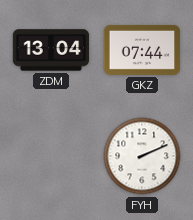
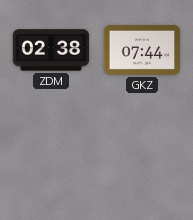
ZDM: 13:04 -> 02:38 (51, 50)
FYH: 2:11 -> none (142, 156)
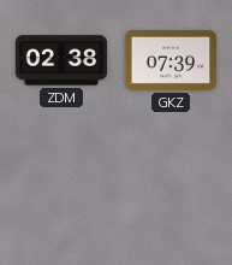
GKZ: 07:44 -> 07:39 (171, 60)
